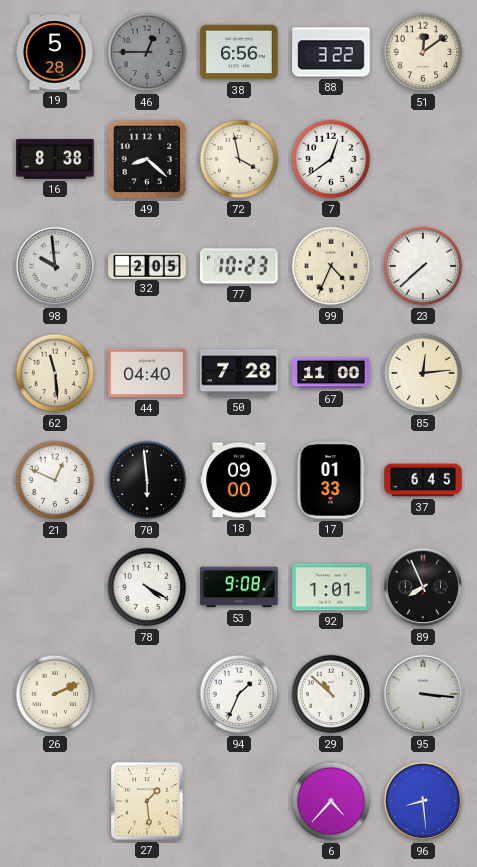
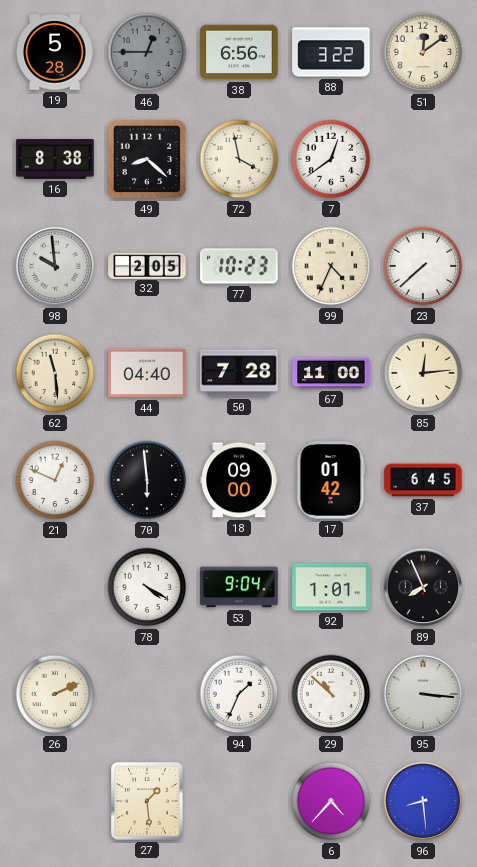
17: 01:33 -> 01:42 (331, 480)
53: 9:08 -> 9:04 (239, 587)
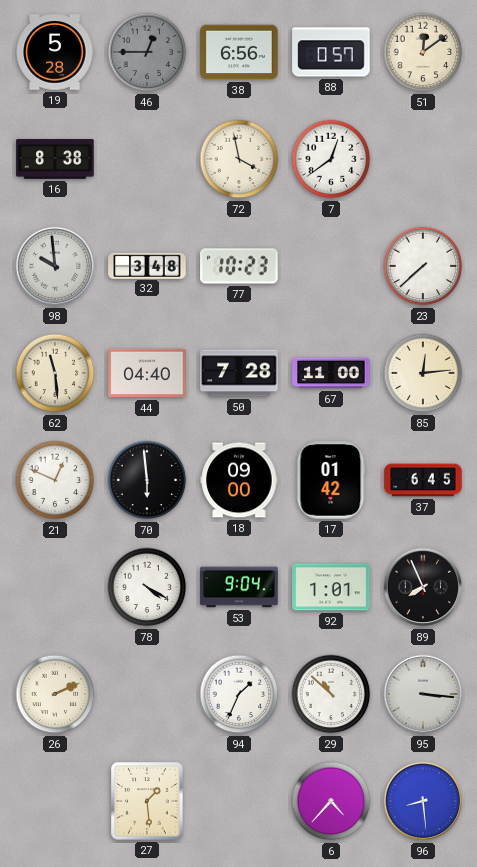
88: 3:22 -> 0:57 (331, 52)
49: 8:22 -> none (147, 159)
32: 2:05 -> 3:48 (147, 265)
99: 4:34 -> none (331, 266)
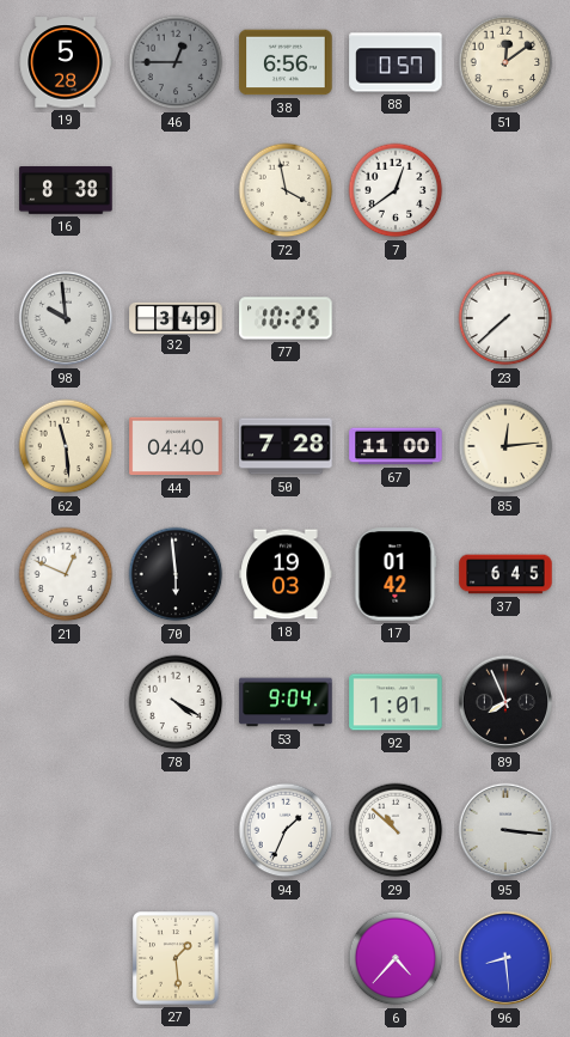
32: 3:48 -> 3:49 (176, 317)
77: 10:23 -> 10:25 (286, 318)
18: 09:00 -> 19:03 (286, 574)
26: 2:11 -> none (55, 694)
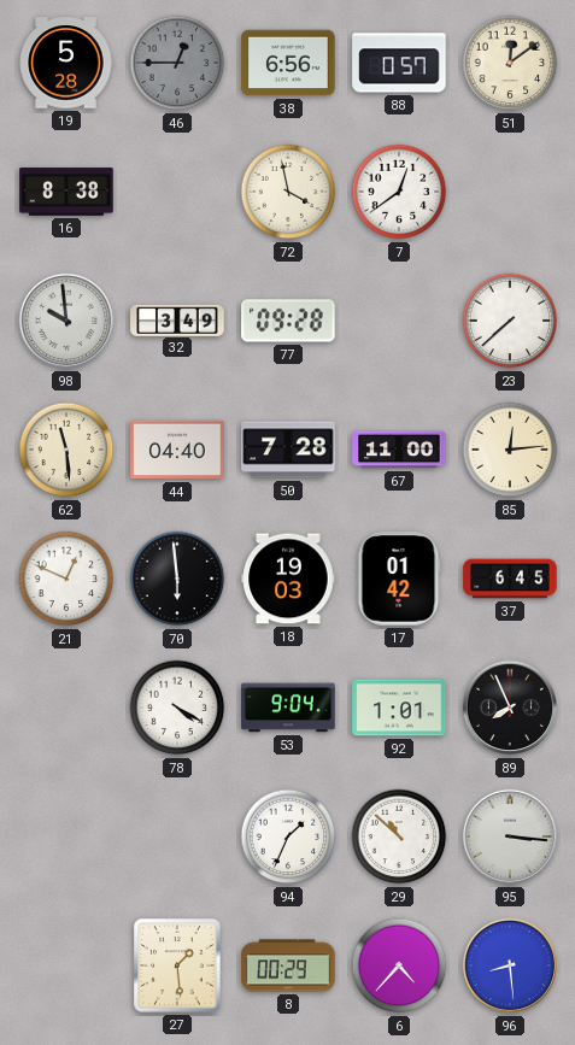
77: 10:25 -> 09:28 (288, 321)
8: none -> 00:29 (288, 965)
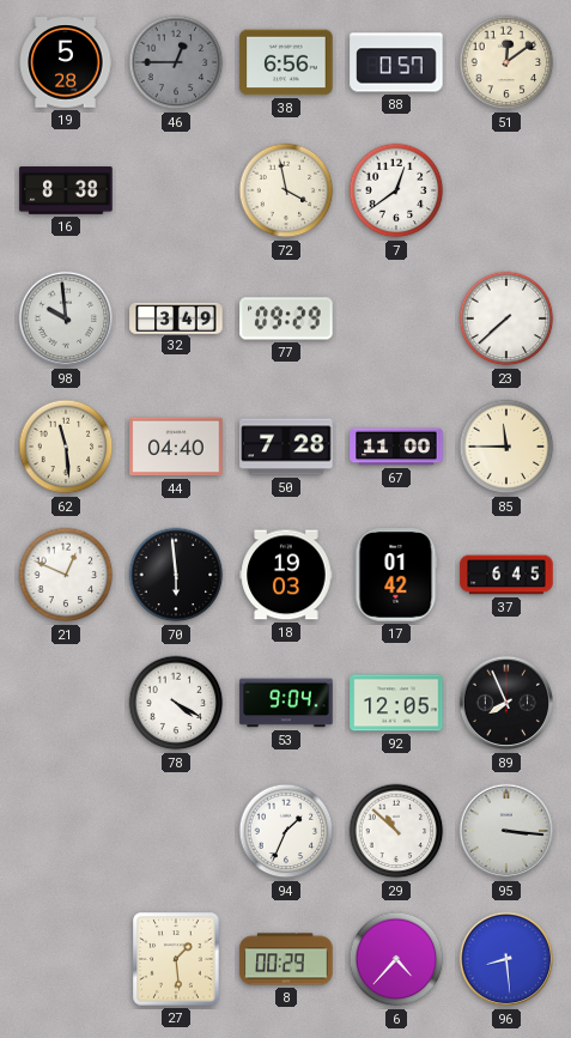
77: 09:28 -> 09:29 (286, 318)
85: 12:14 -> 11:45 (506, 447)
92: 1:01 -> 12:05 (396, 703)
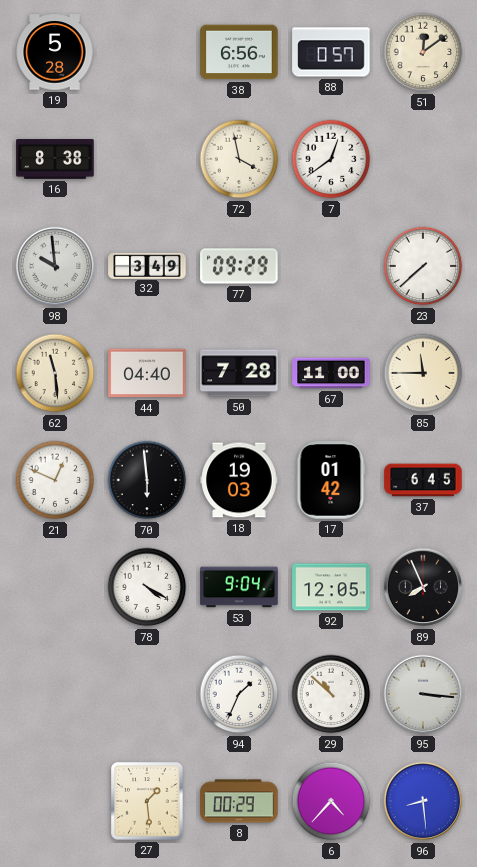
46: 12:45 -> none (176, 62)
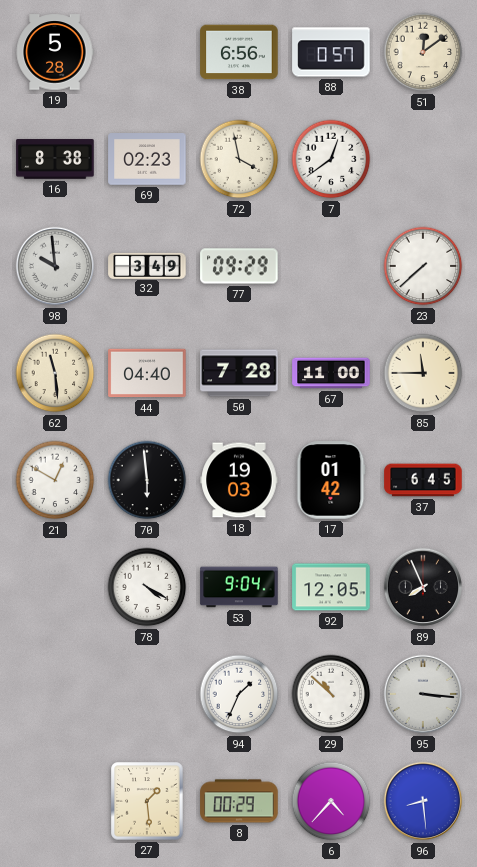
69: none -> 02:23 (147, 159)
21: 12:49 -> 12:50 (55, 480)
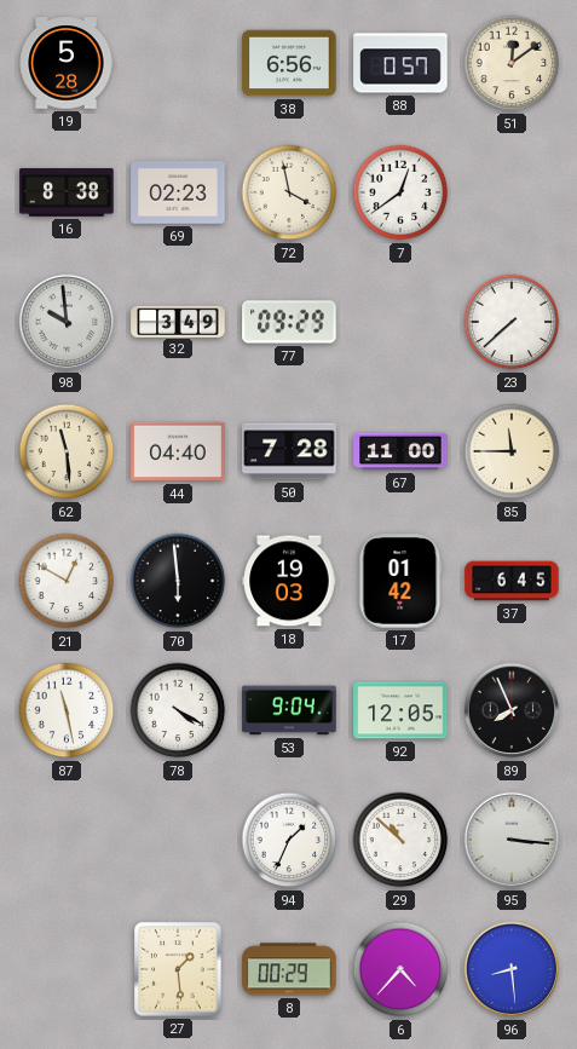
87: none -> 11:28 (67, 710)
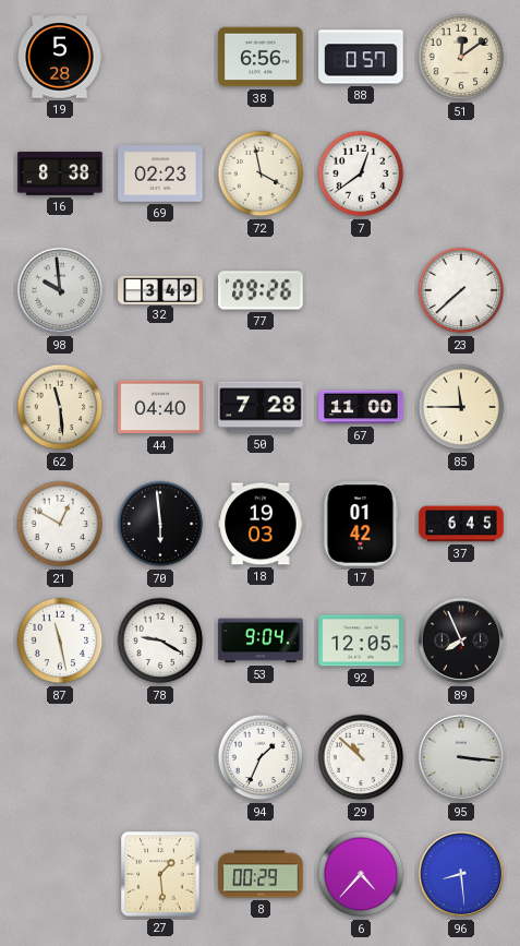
77: 09:29 -> 09:26 (261, 290)
78: 4:20 -> 9:20 (160, 640)
